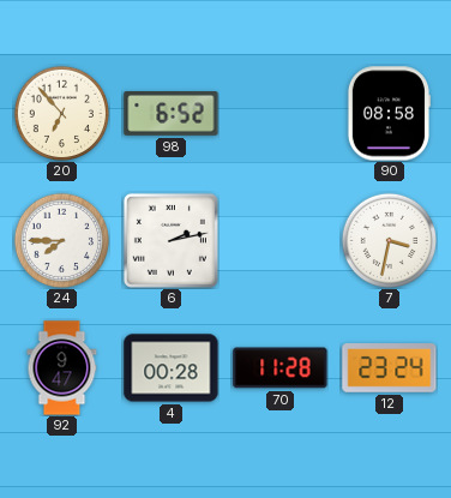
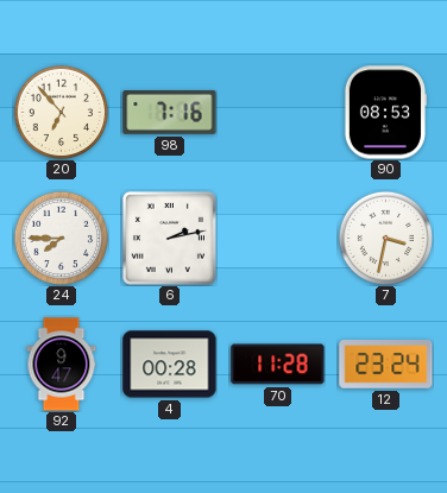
98: 6:52 -> 7:16 (170, 113)
90: 08:58 -> 08:53 (385, 113)
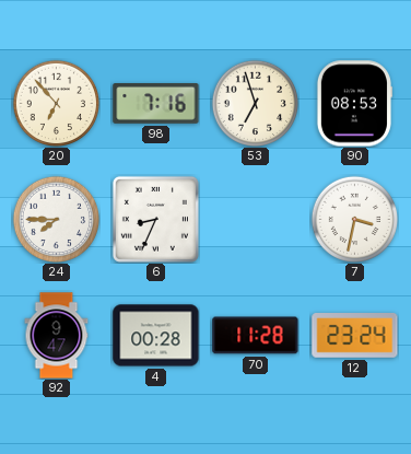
53: none -> 6:57 (255, 103)
6: 2:13 -> 8:34 (155, 219)
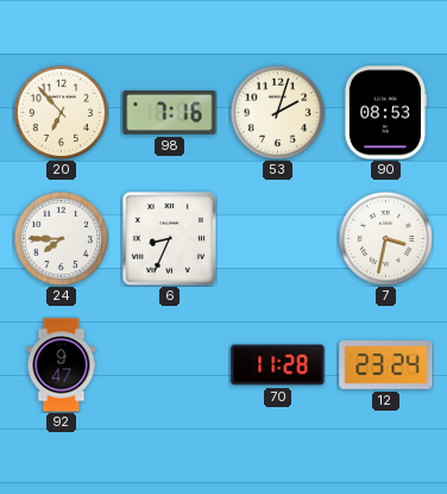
53: 6:57 -> 2:03 (277, 112)
4: 00:28 -> none (156, 336)
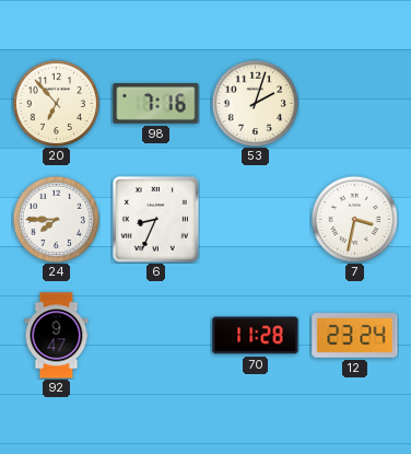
90: 08:53 -> none (385, 113)
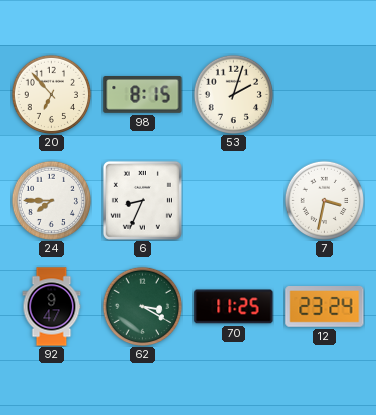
98: 7:16 -> 8:15 (143, 95)
62: none -> 3:20 (142, 306)
70: 11:28 -> 11:25 (234, 307)
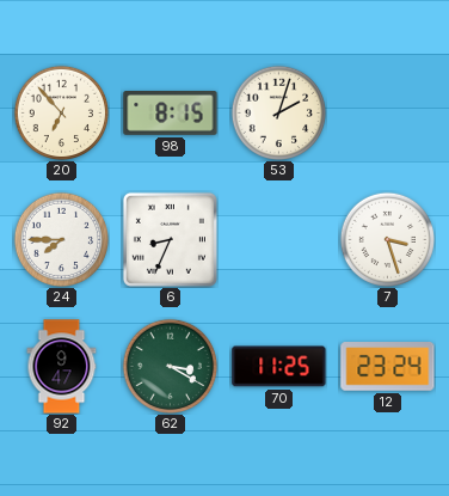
7: 3:32 -> 3:27 (387, 239)
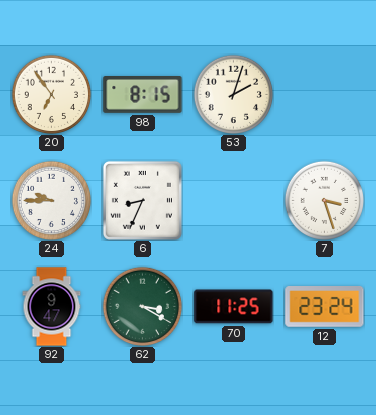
20: 6:53 -> 6:54 (51, 94)
24: 7:45 -> 9:45 (51, 200)
